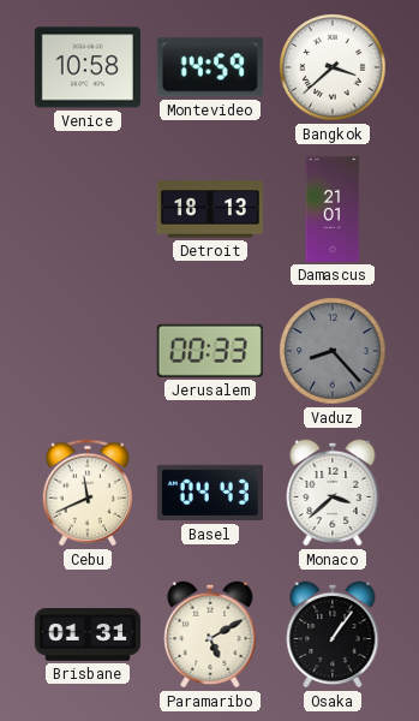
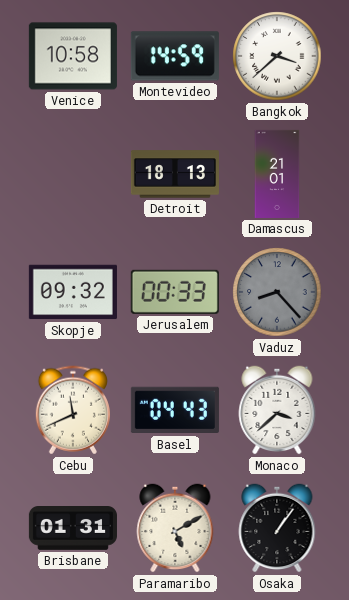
Skopje: none -> 09:32 (73, 292)
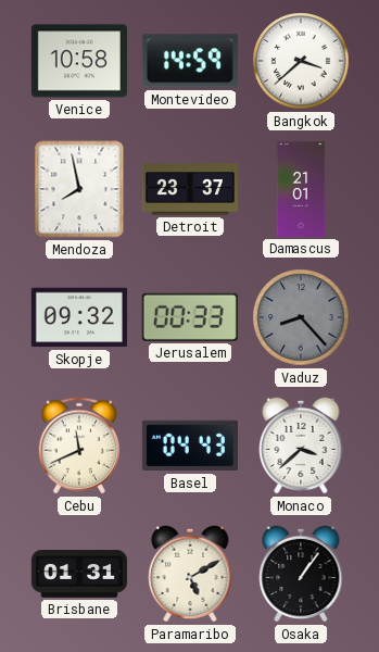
Mendoza: none -> 7:58 (79, 189)
Detroit: 18:13 -> 23:37 (190, 189)
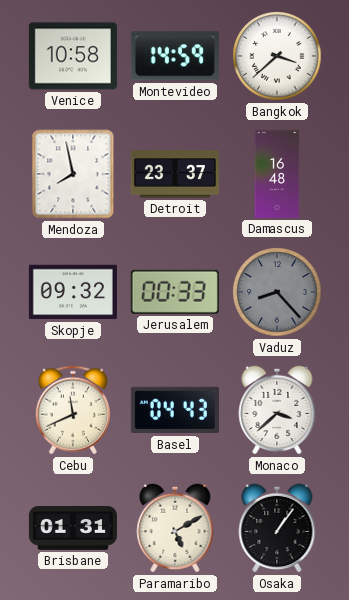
Damascus: 21:01 -> 16:48 (277, 174)
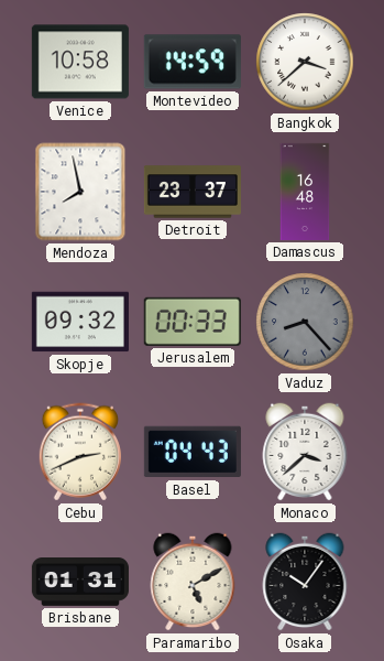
Cebu: 11:41 -> 2:41 (80, 452)
Osaka: 1:06 -> 10:06 (305, 582)
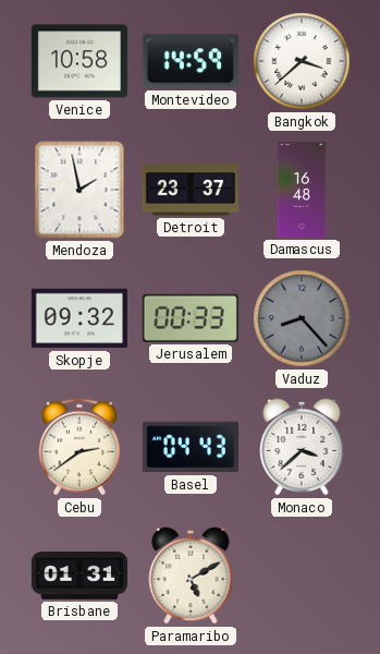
Mendoza: 7:58 -> 1:58 (79, 190)
Cebu: 2:41 -> 2:39 (79, 447)
Osaka: 10:06 -> none (305, 582)
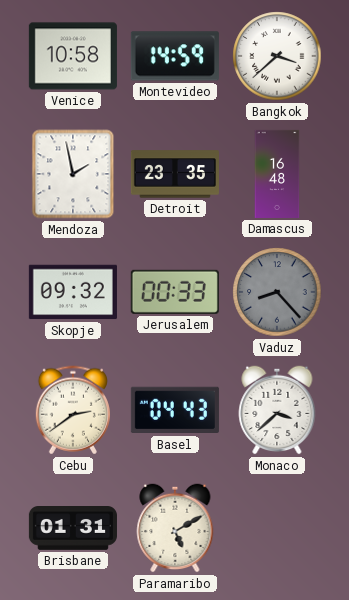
Detroit: 23:37 -> 23:35 (175, 174)
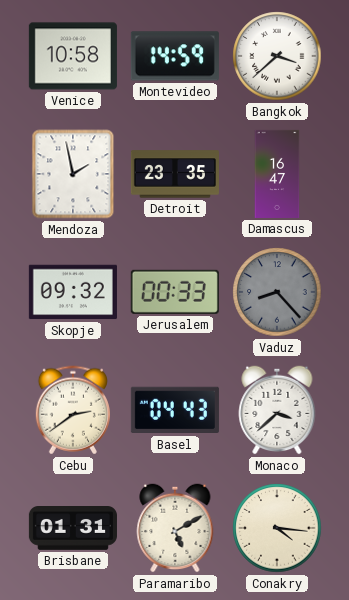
Damascus: 16:48 -> 16:47 (277, 174)
Conakry: none -> 4:16 (277, 528)
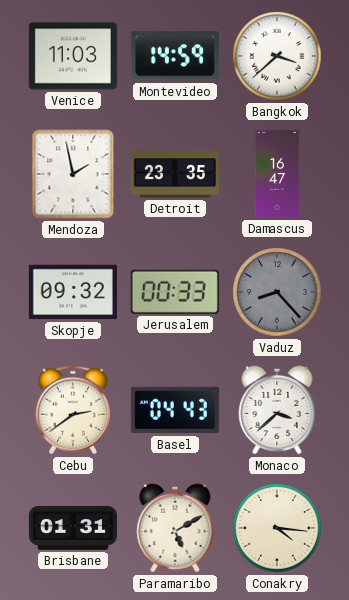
Venice: 10:58 -> 11:03 (73, 56)
